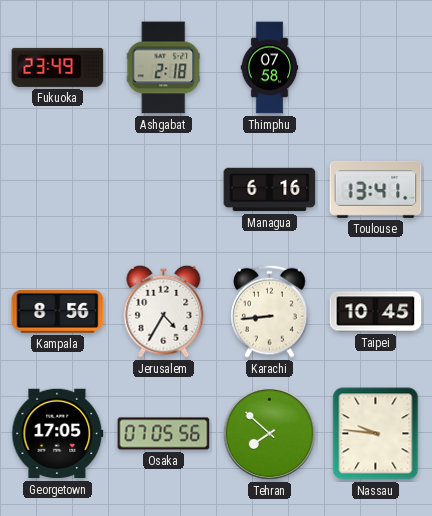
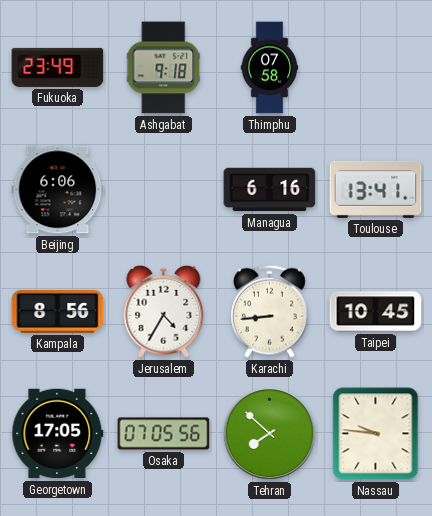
Ashgabat: 2:18 -> 9:18 (164, 68)
Beijing: none -> 6:06 (58, 190)
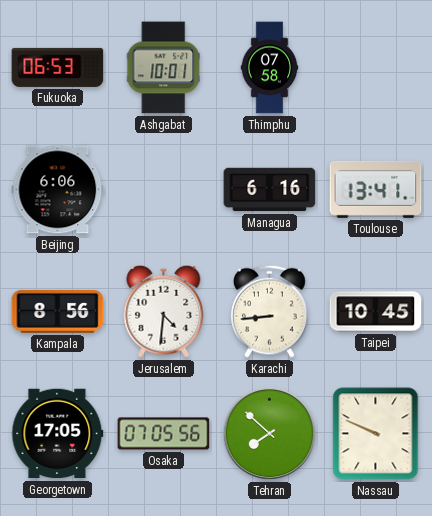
Fukuoka: 23:49 -> 06:53 (58, 67)
Ashgabat: 9:18 -> 10:01 (164, 68)
Jerusalem: 4:35 -> 4:31 (164, 311)
Nassau: 9:46 -> 9:49 (376, 434)
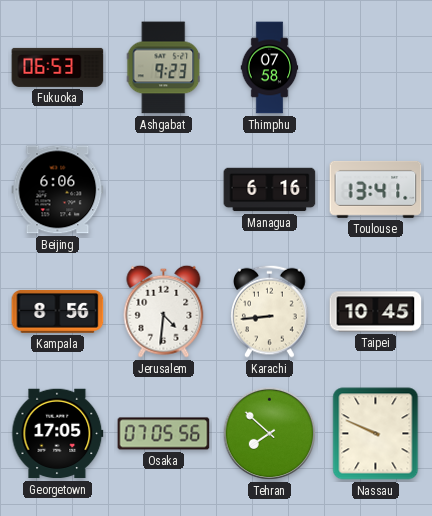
Ashgabat: 10:01 -> 9:23 (164, 68)
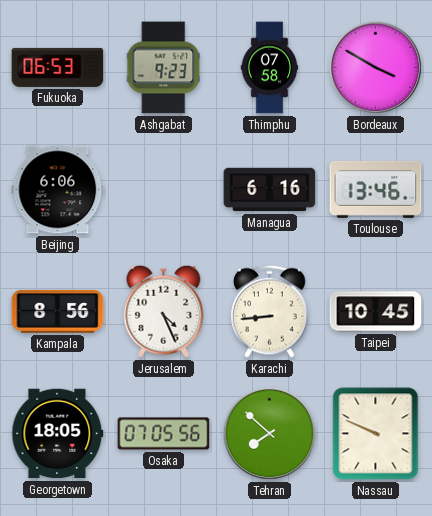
Bordeaux: none -> 3:50 (376, 68)
Toulouse: 13:41 -> 13:46 (376, 189)
Jerusalem: 4:31 -> 4:26 (164, 311)
Georgetown: 17:05 -> 18:05 (58, 434)
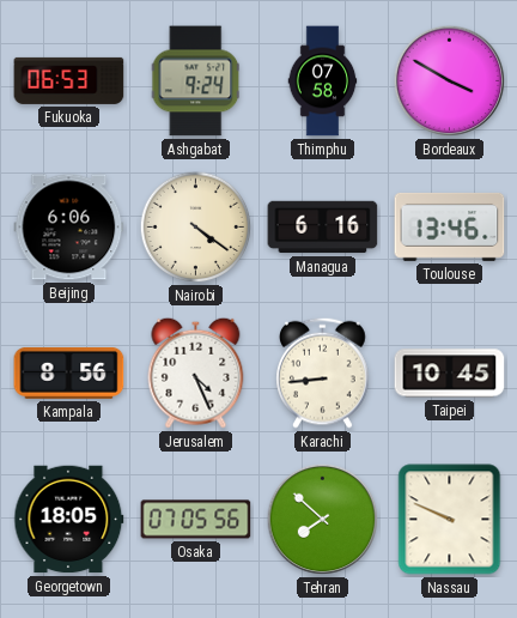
Ashgabat: 9:23 -> 9:24 (196, 81)
Nairobi: none -> 4:21 (196, 228)
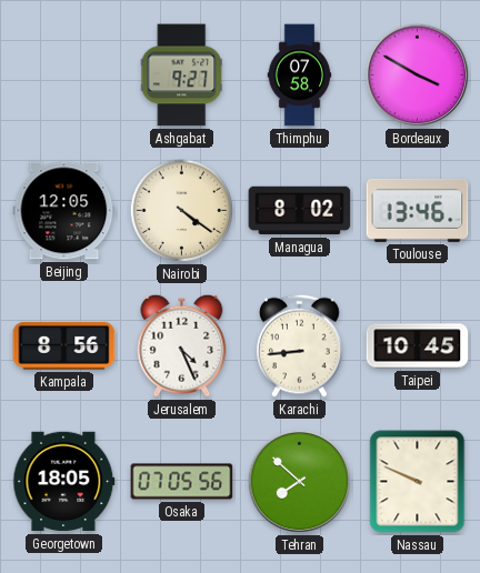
Fukuoka: 06:53 -> none (69, 80)
Ashgabat: 9:24 -> 9:27 (182, 76)
Beijing: 6:06 -> 12:05 (64, 211)
Managua: 6:16 -> 8:02 (300, 211)
